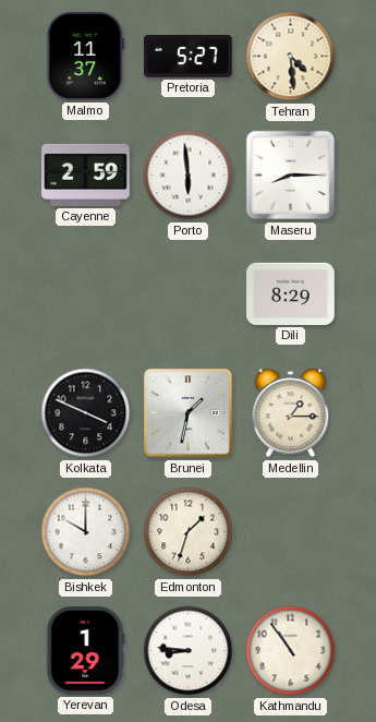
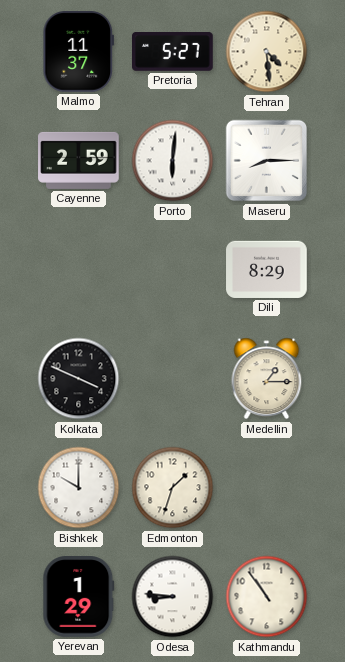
Porto: 5:59 -> 6:01 (173, 161)
Brunei: 1:32 -> none (189, 413)
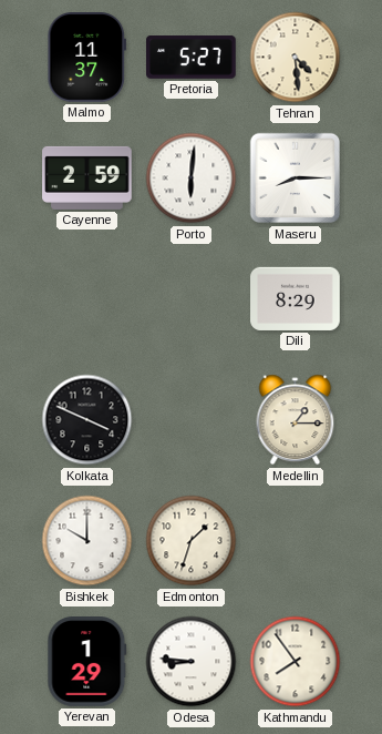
Kathmandu: 10:54 -> 7:54 (296, 662)
